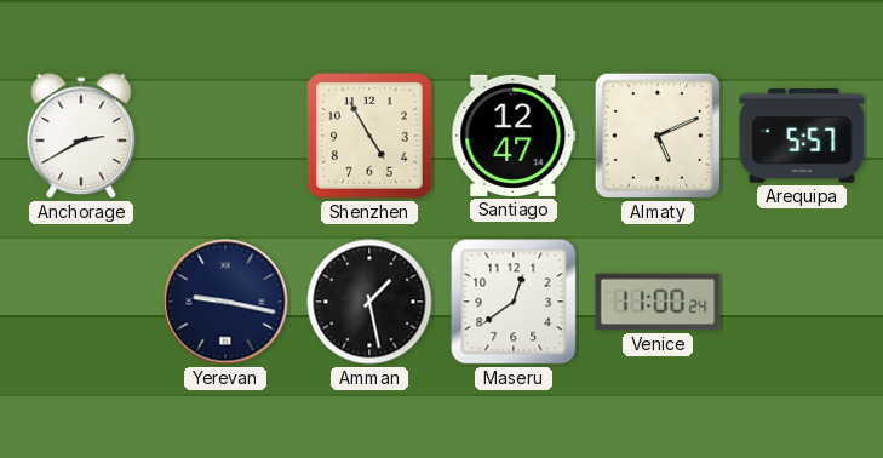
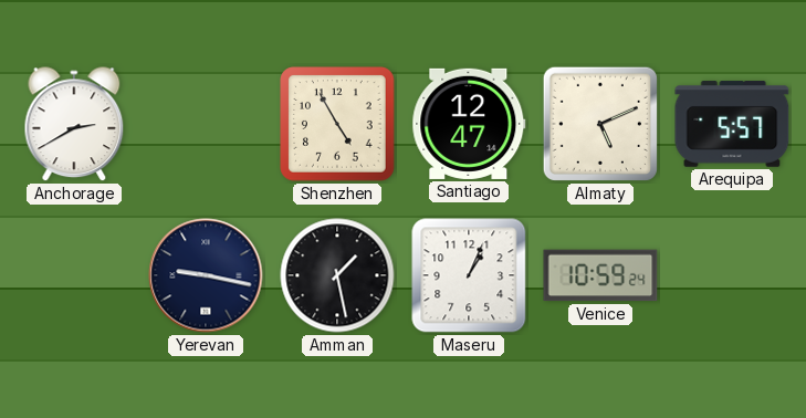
Maseru: 12:39 -> 1:04 (469, 275)
Venice: 11:00 -> 10:59 (600, 275)
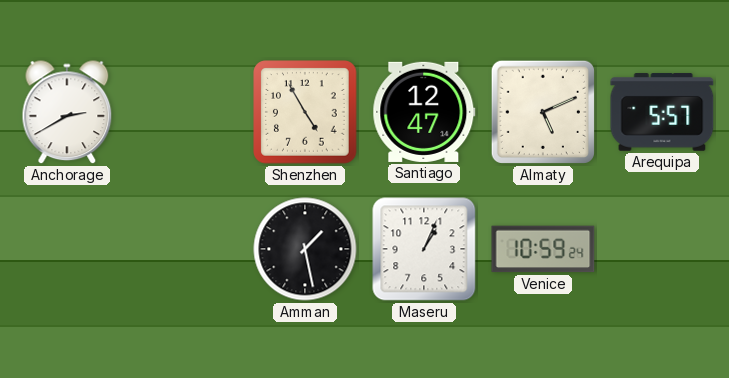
Yerevan: 9:17 -> none (206, 275)
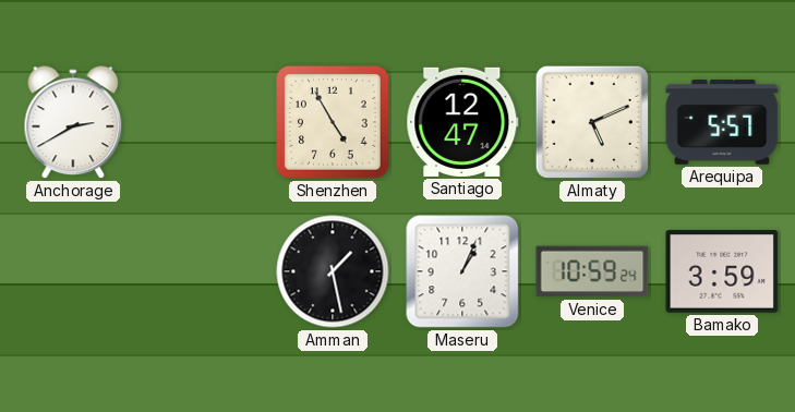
Bamako: none -> 3:59 (722, 272)
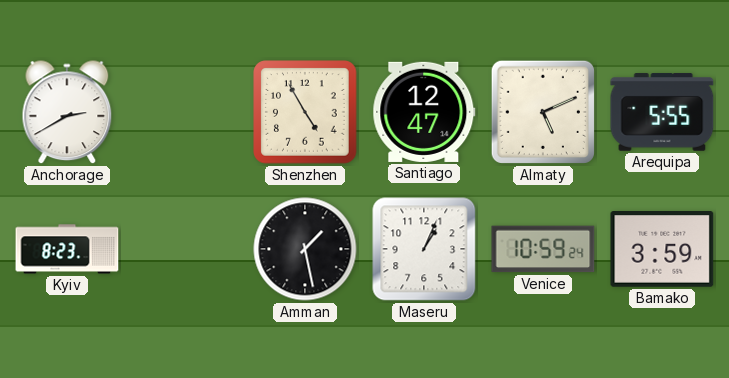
Arequipa: 5:57 -> 5:55 (662, 112)
Kyiv: none -> 8:23 (67, 249)
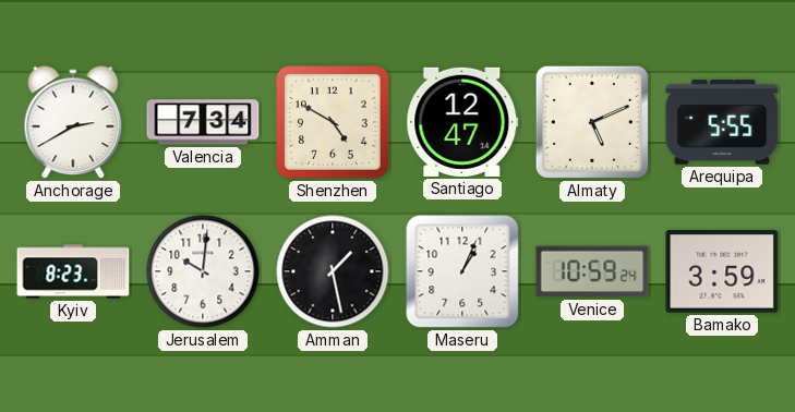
Valencia: none -> 7:34 (203, 122)
Shenzhen: 4:55 -> 4:50 (333, 122)
Jerusalem: none -> 10:01 (203, 271)
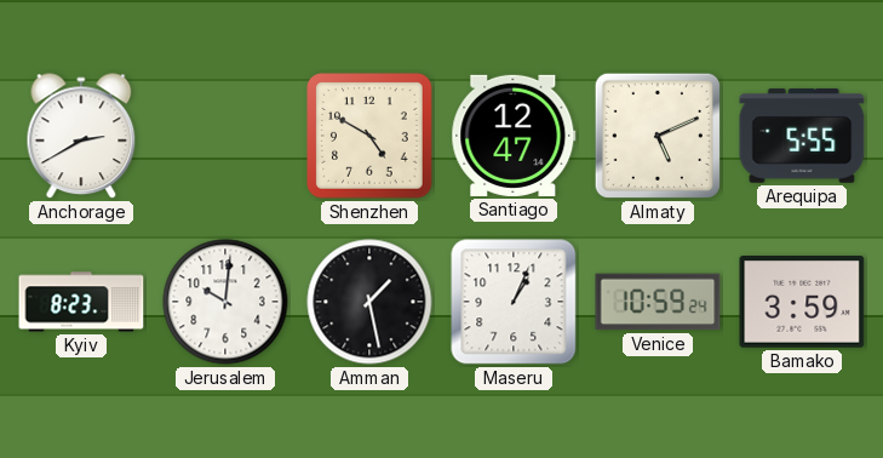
Valencia: 7:34 -> none (203, 122)
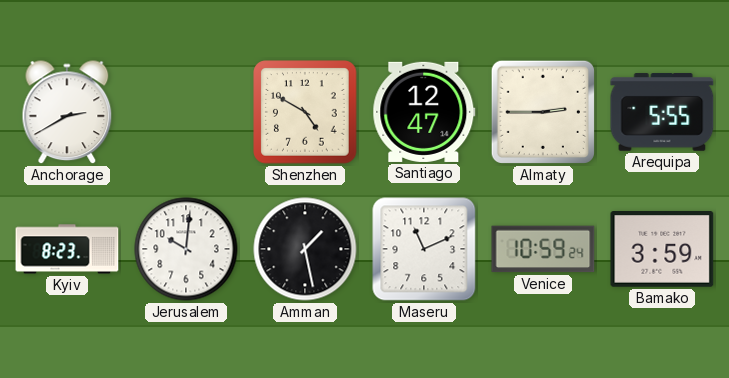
Almaty: 5:11 -> 2:45 (543, 112)
Maseru: 1:04 -> 11:11 (424, 249)
